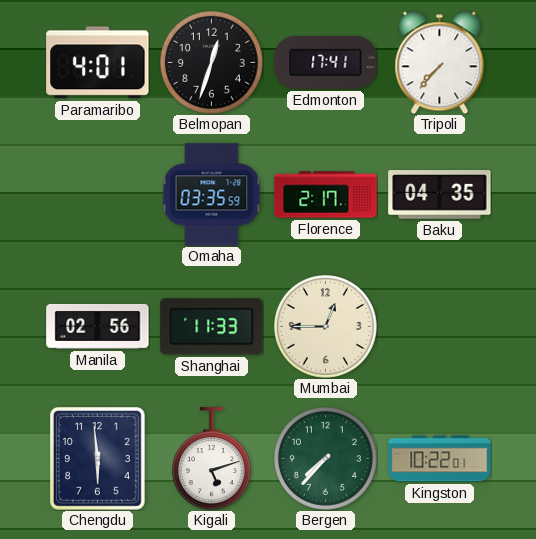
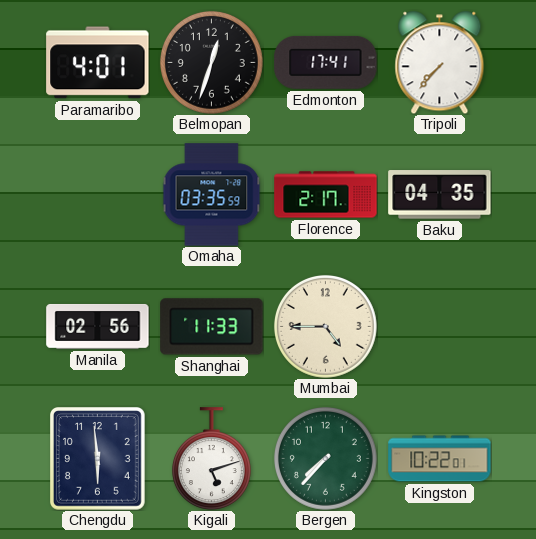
Mumbai: 12:45 -> 4:45 (325, 326)
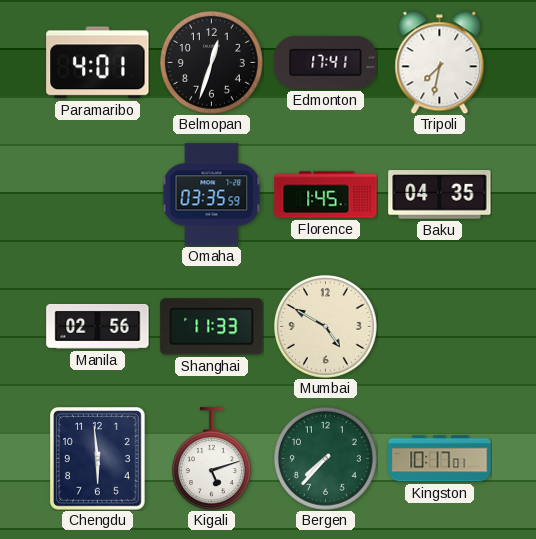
Tripoli: 7:37 -> 7:32 (440, 62)
Florence: 2:17 -> 1:45 (326, 195)
Mumbai: 4:45 -> 4:50 (325, 326)
Kingston: 10:22 -> 10:17 (440, 459)
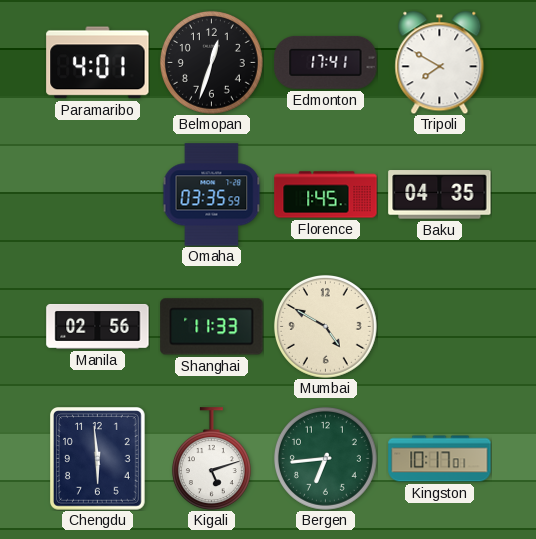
Tripoli: 7:32 -> 7:50 (440, 62)
Bergen: 7:37 -> 6:44 (325, 458)
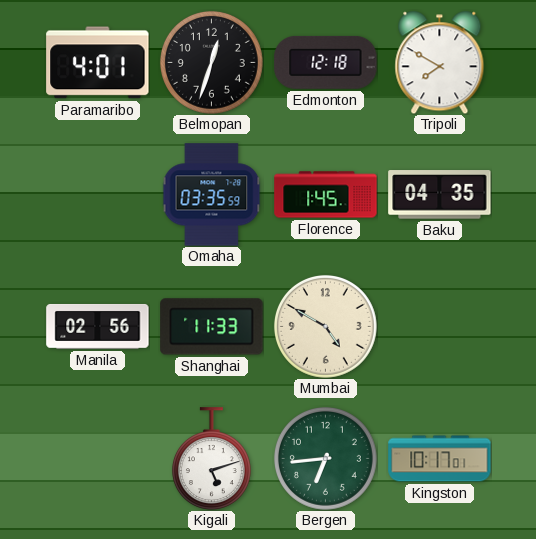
Edmonton: 17:41 -> 12:18 (326, 62)
Chengdu: 5:59 -> none (98, 459)
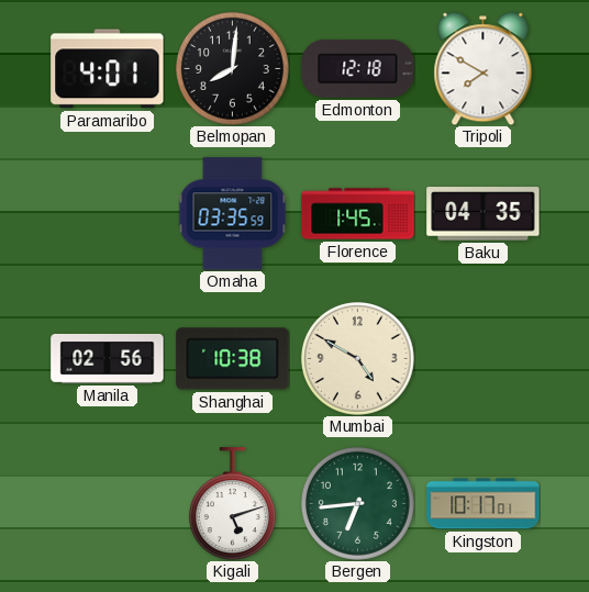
Belmopan: 12:33 -> 8:01 (232, 68)
Shanghai: 11:33 -> 10:38 (233, 359)
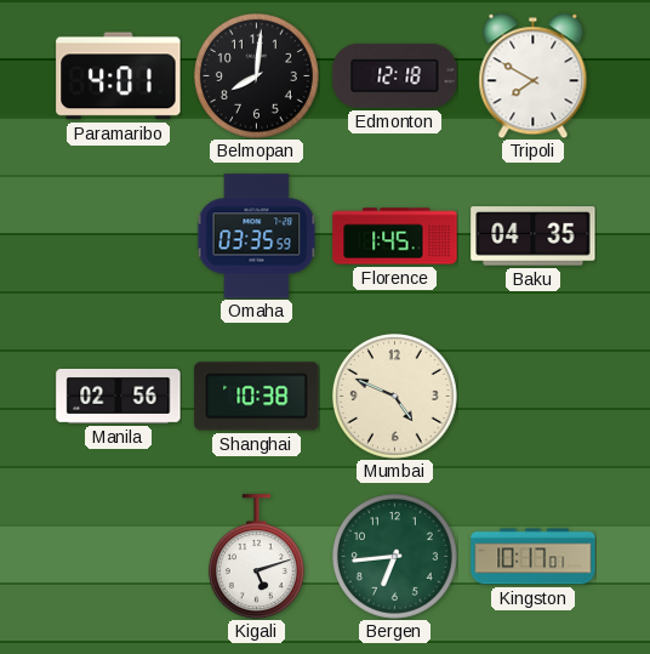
Mumbai: 4:50 -> 4:49 (394, 396)
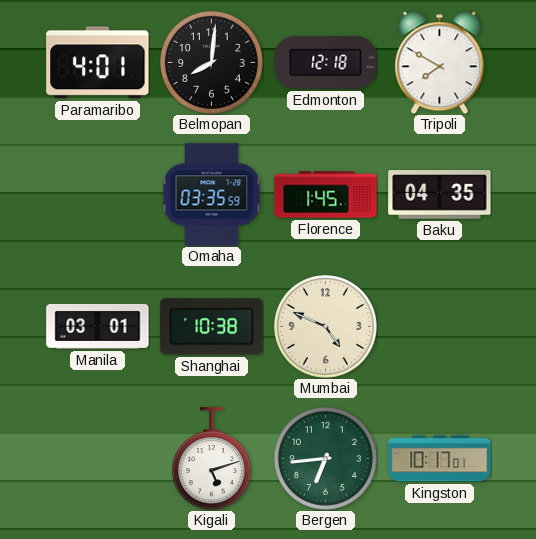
Manila: 02:56 -> 03:01 (98, 327)
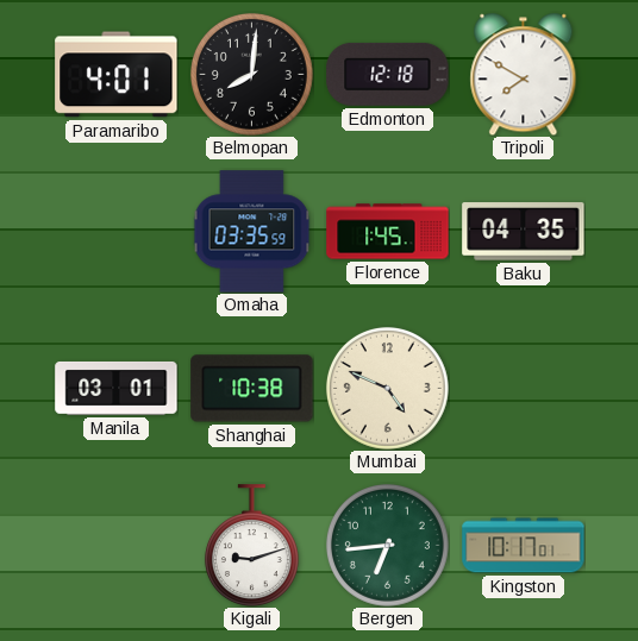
Kigali: 5:12 -> 9:12 (251, 545)
